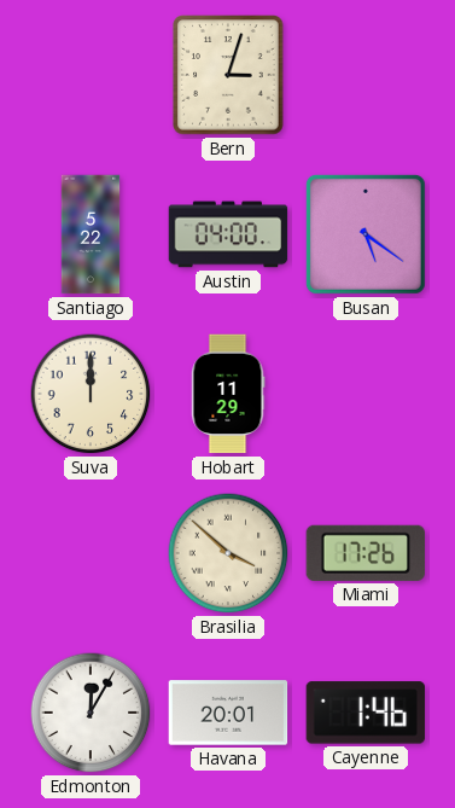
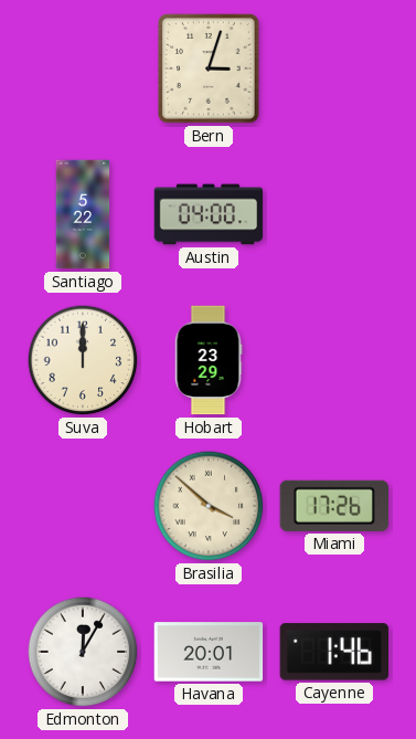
Busan: 5:21 -> none (366, 234)
Hobart: 11:29 -> 23:29 (209, 360)
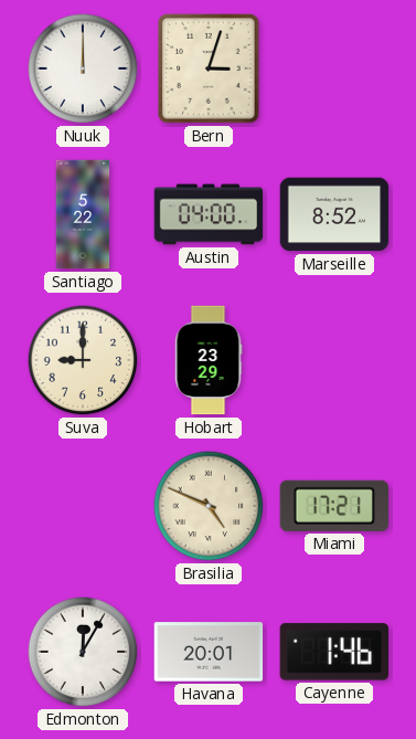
Nuuk: none -> 12:00 (83, 68)
Marseille: none -> 8:52 (334, 214)
Suva: 12:00 -> 9:00 (83, 360)
Brasilia: 3:52 -> 4:49 (209, 506)
Miami: 17:26 -> 17:21 (334, 506)
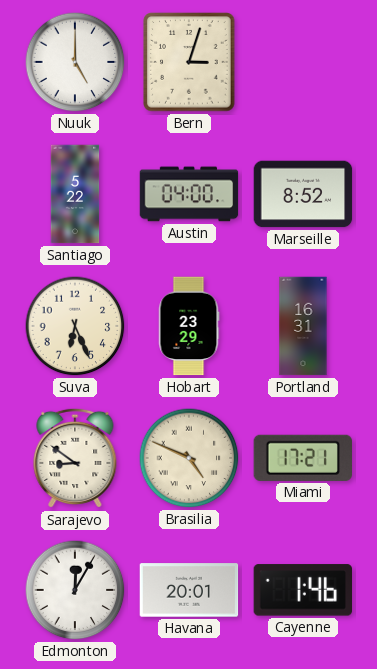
Nuuk: 12:00 -> 5:00 (75, 62)
Suva: 9:00 -> 6:26 (75, 326)
Portland: none -> 16:31 (303, 326)
Sarajevo: none -> 8:51 (75, 458)
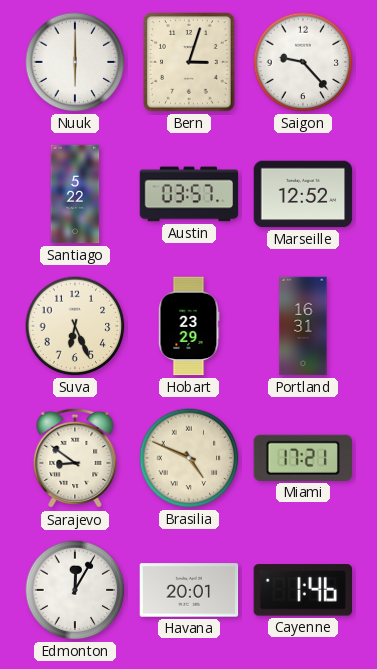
Nuuk: 5:00 -> 6:00 (75, 62)
Saigon: none -> 9:23 (303, 62)
Austin: 04:00 -> 03:57 (189, 194)
Marseille: 8:52 -> 12:52 (303, 194)
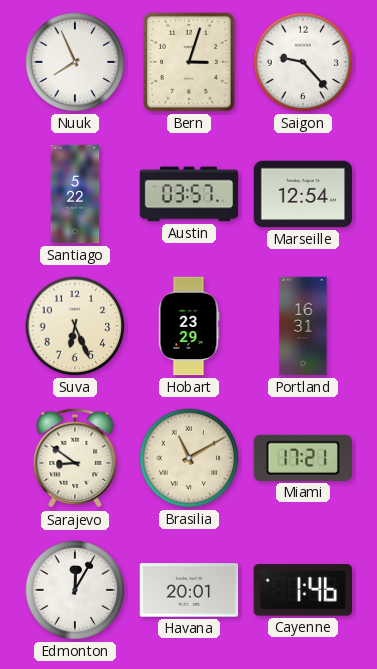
Nuuk: 6:00 -> 7:56 (75, 62)
Marseille: 12:52 -> 12:54 (303, 194)
Brasilia: 4:49 -> 11:10 (189, 458)
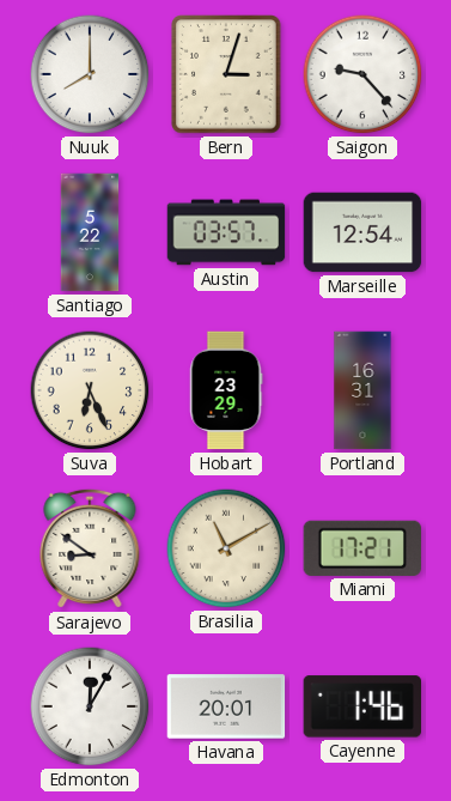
Nuuk: 7:56 -> 8:00 (90, 74)
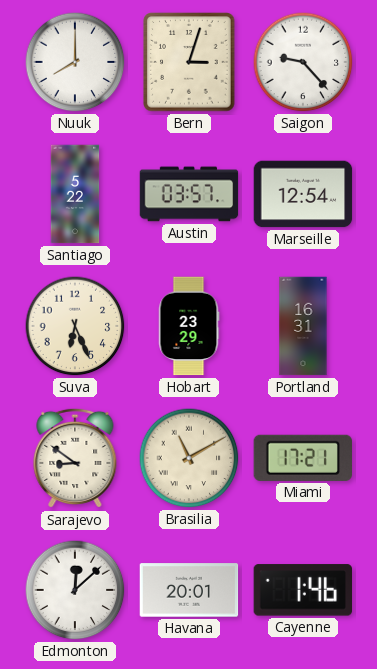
Edmonton: 12:05 -> 12:08 (75, 590)
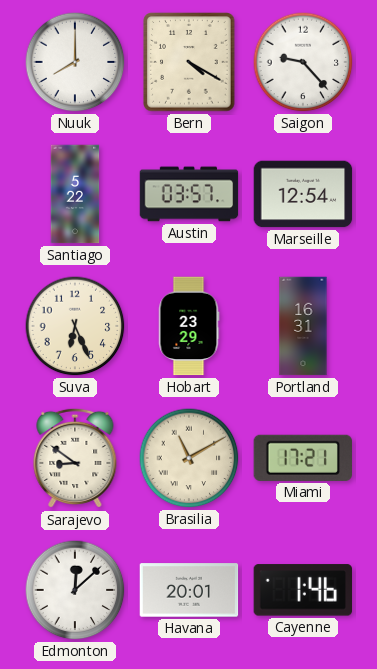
Bern: 3:03 -> 4:20 (189, 62)
